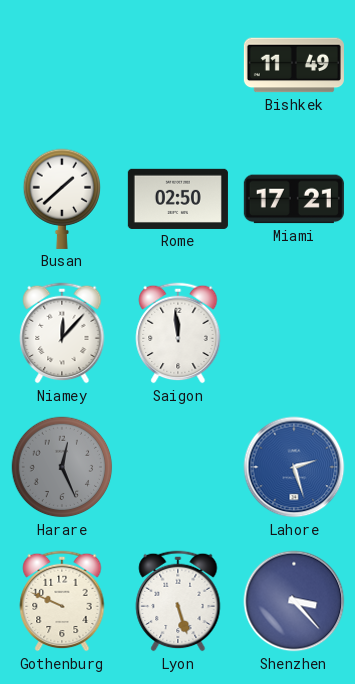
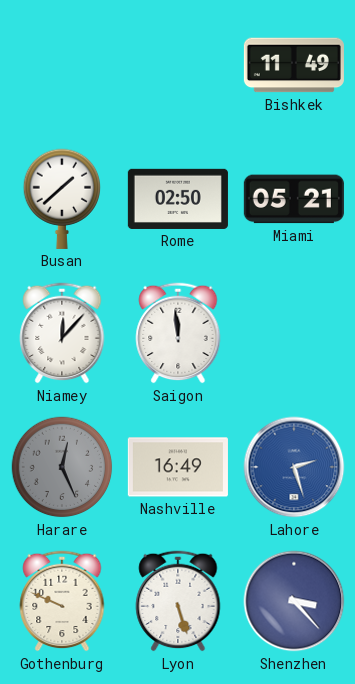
Miami: 17:21 -> 05:21 (294, 199)
Nashville: none -> 16:49 (178, 467)
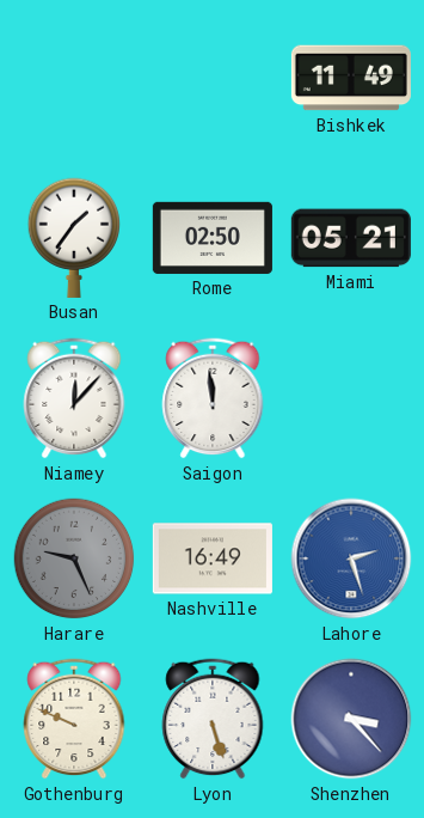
Busan: 1:38 -> 1:36 (73, 238)
Harare: 12:26 -> 9:26 (74, 558)
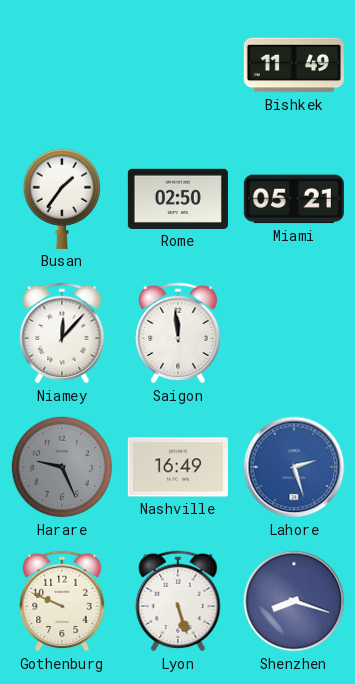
Shenzhen: 3:23 -> 8:18 (294, 601)
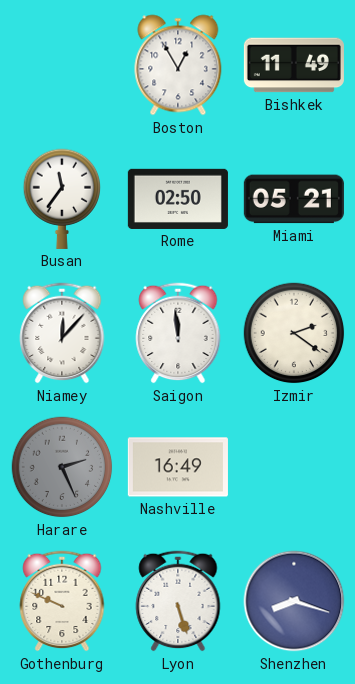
Boston: none -> 12:55 (178, 65)
Busan: 1:36 -> 11:36 (61, 199)
Izmir: none -> 2:21 (294, 333)
Harare: 9:26 -> 2:26 (62, 467)
Lahore: 2:27 -> none (294, 467)
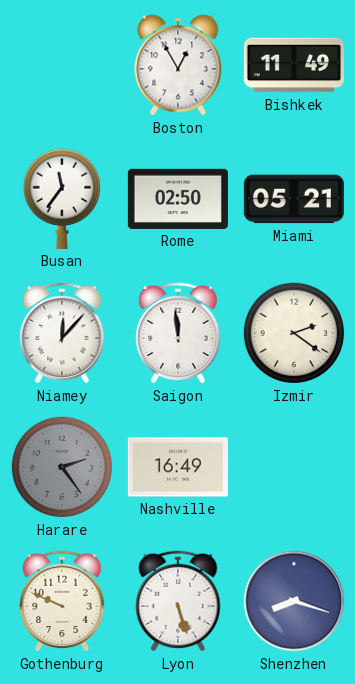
Harare: 2:26 -> 2:24 (62, 467)
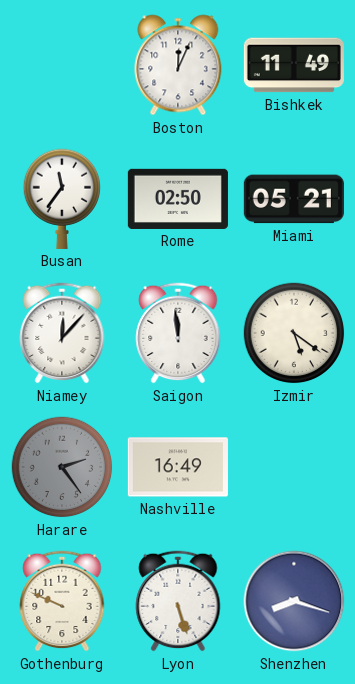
Boston: 12:55 -> 12:04 (178, 65)
Izmir: 2:21 -> 5:21 (294, 333)
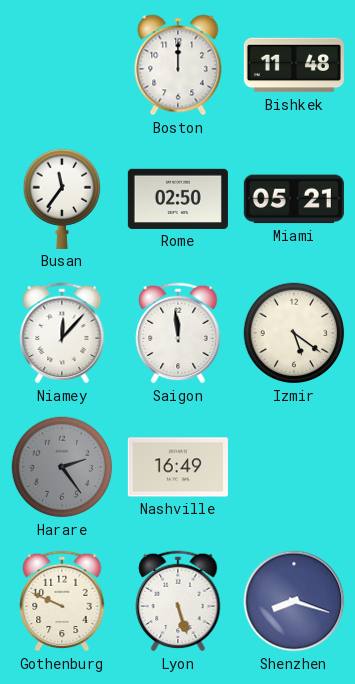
Boston: 12:04 -> 12:00 (178, 65)
Bishkek: 11:49 -> 11:48 (294, 65)
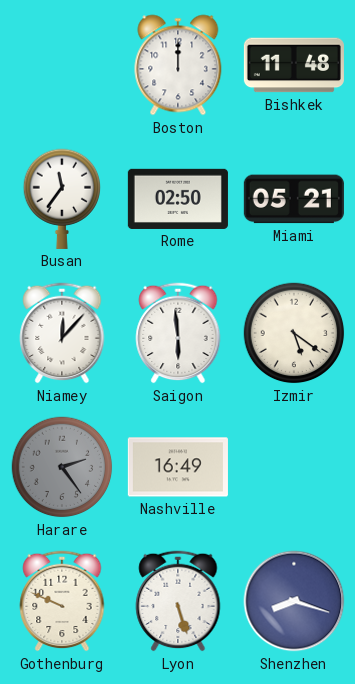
Saigon: 11:59 -> 5:59 (178, 333)
